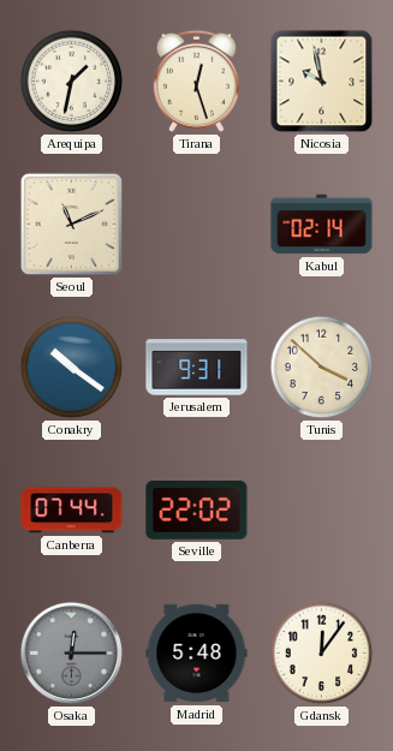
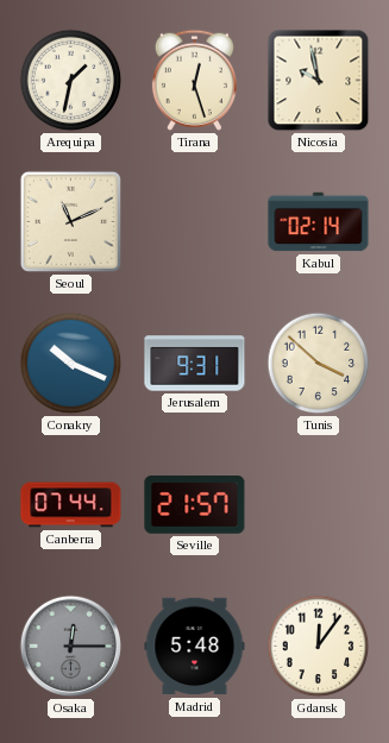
Conakry: 10:21 -> 10:19 (71, 364)
Seville: 22:02 -> 21:57 (195, 505)
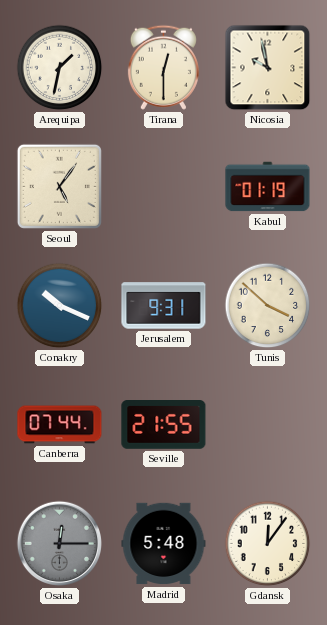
Tirana: 12:27 -> 12:30 (163, 67)
Seoul: 11:11 -> 5:06 (59, 186)
Kabul: 02:14 -> 01:19 (268, 187)
Seville: 21:57 -> 21:55 (164, 425)
